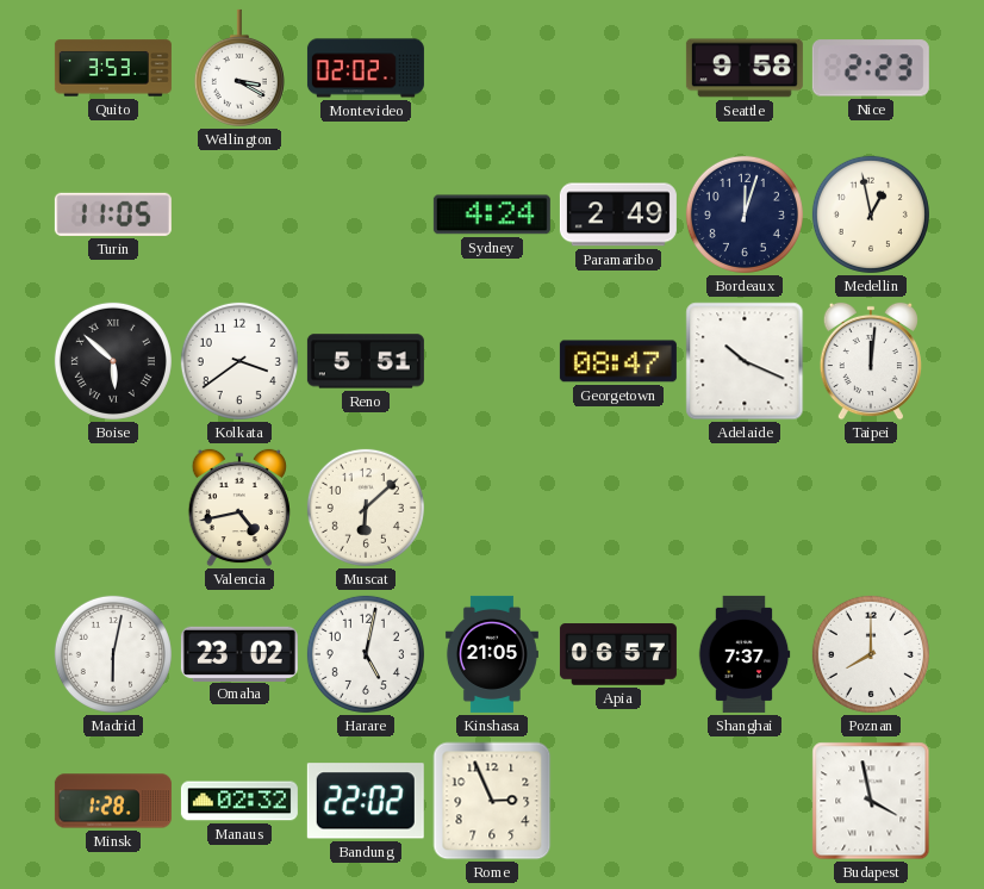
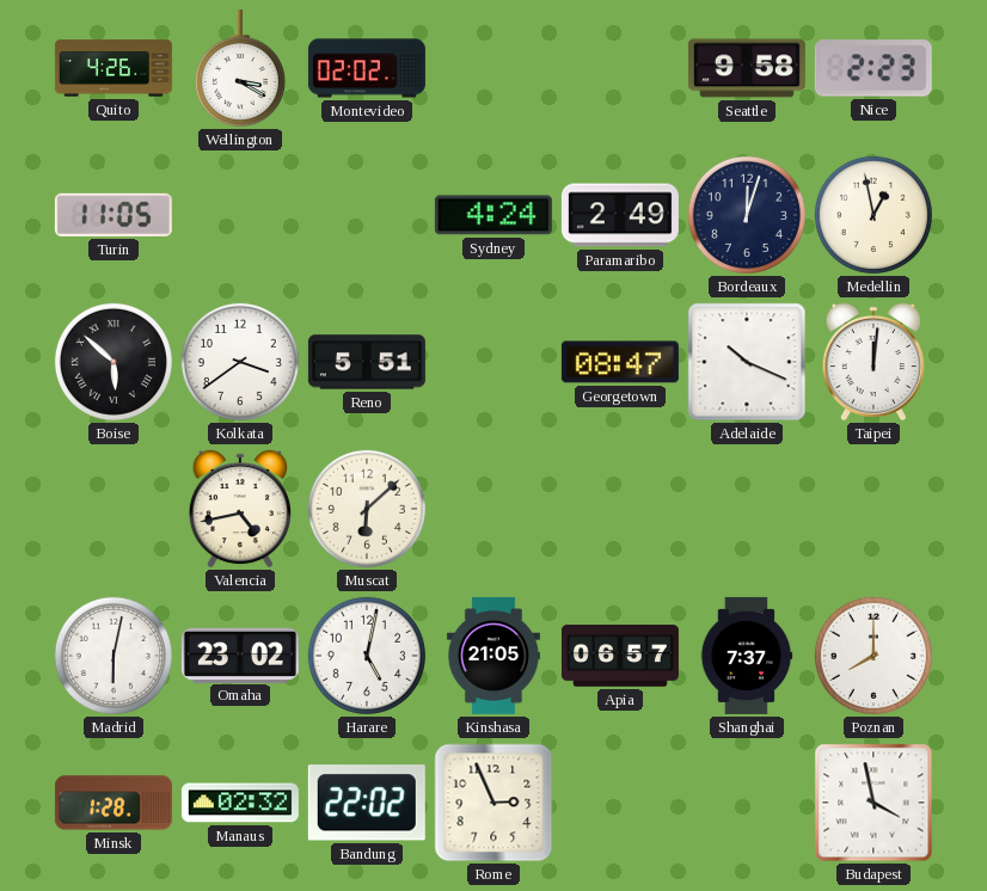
Quito: 3:53 -> 4:26 (114, 68)
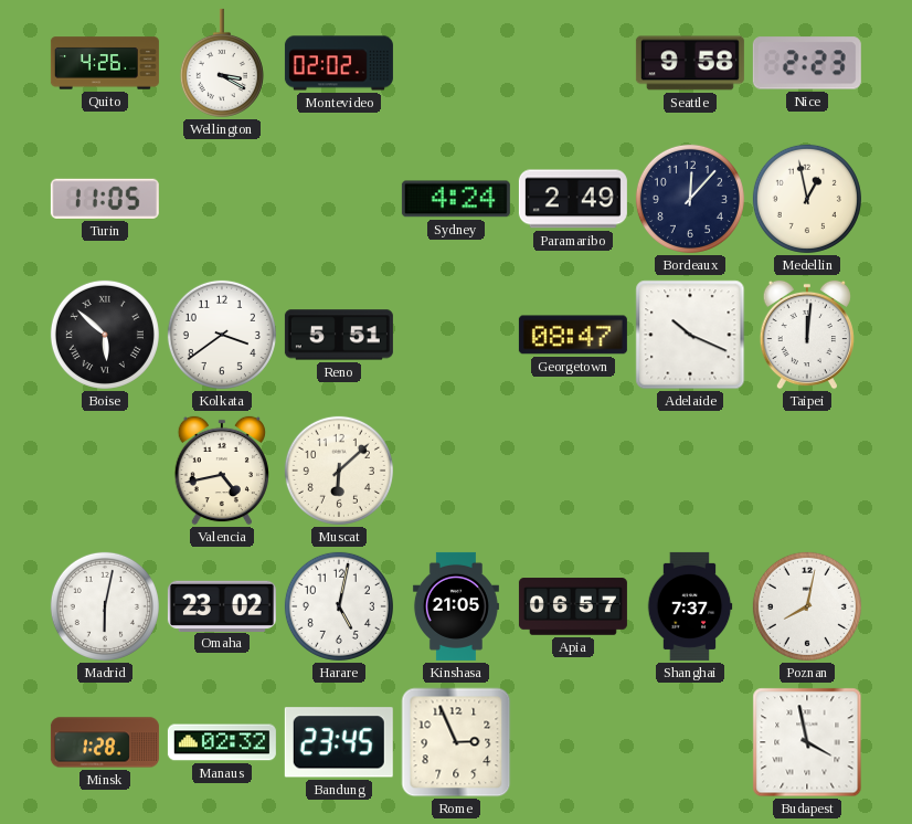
Bordeaux: 12:03 -> 12:07 (690, 199)
Poznan: 8:00 -> 8:02 (807, 606)
Bandung: 22:02 -> 23:45 (339, 742)
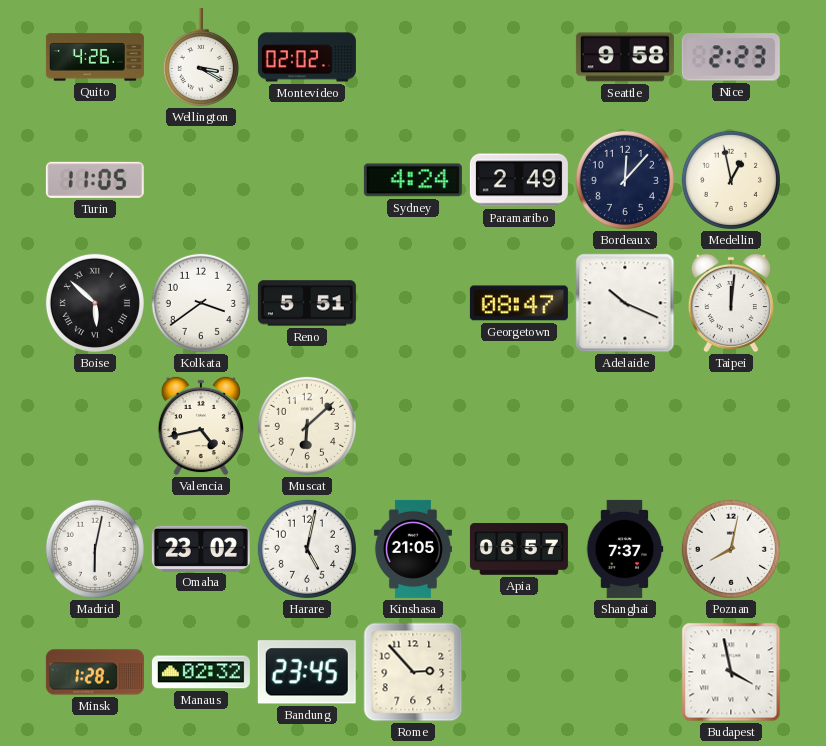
Rome: 2:56 -> 2:53 (413, 672)
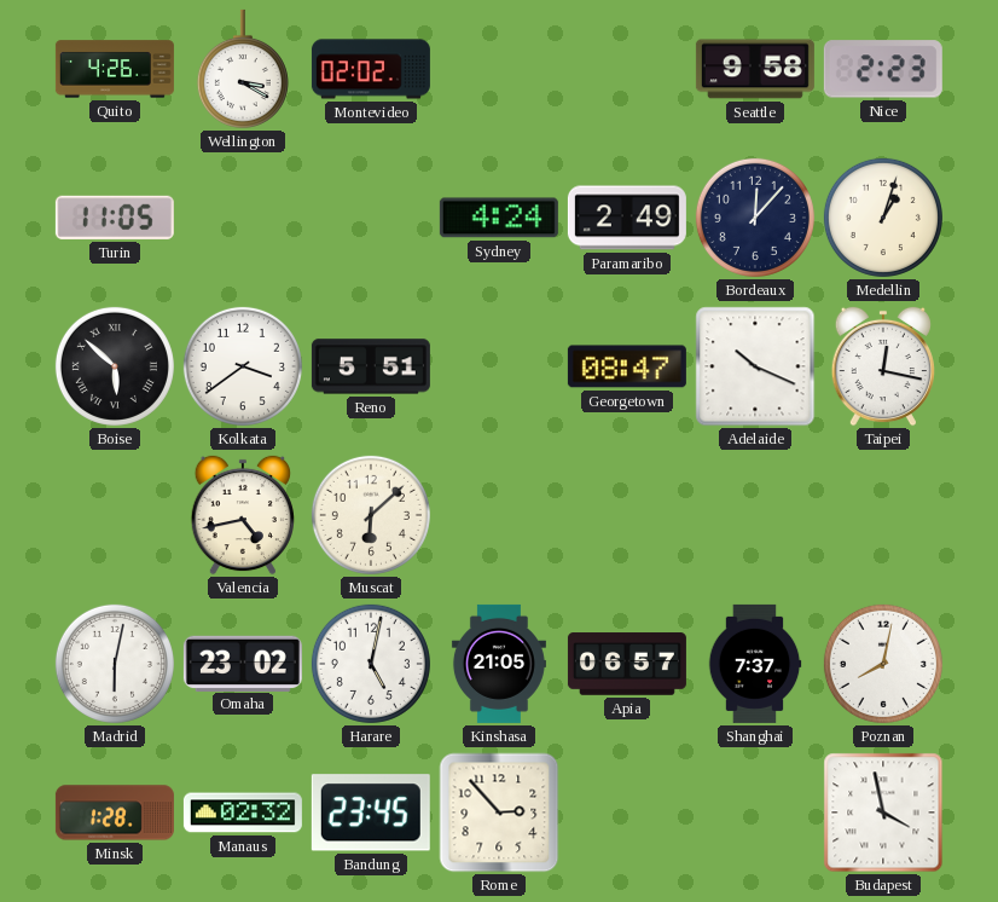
Medellin: 12:58 -> 1:03 (883, 218)
Taipei: 12:01 -> 12:17 (883, 366)
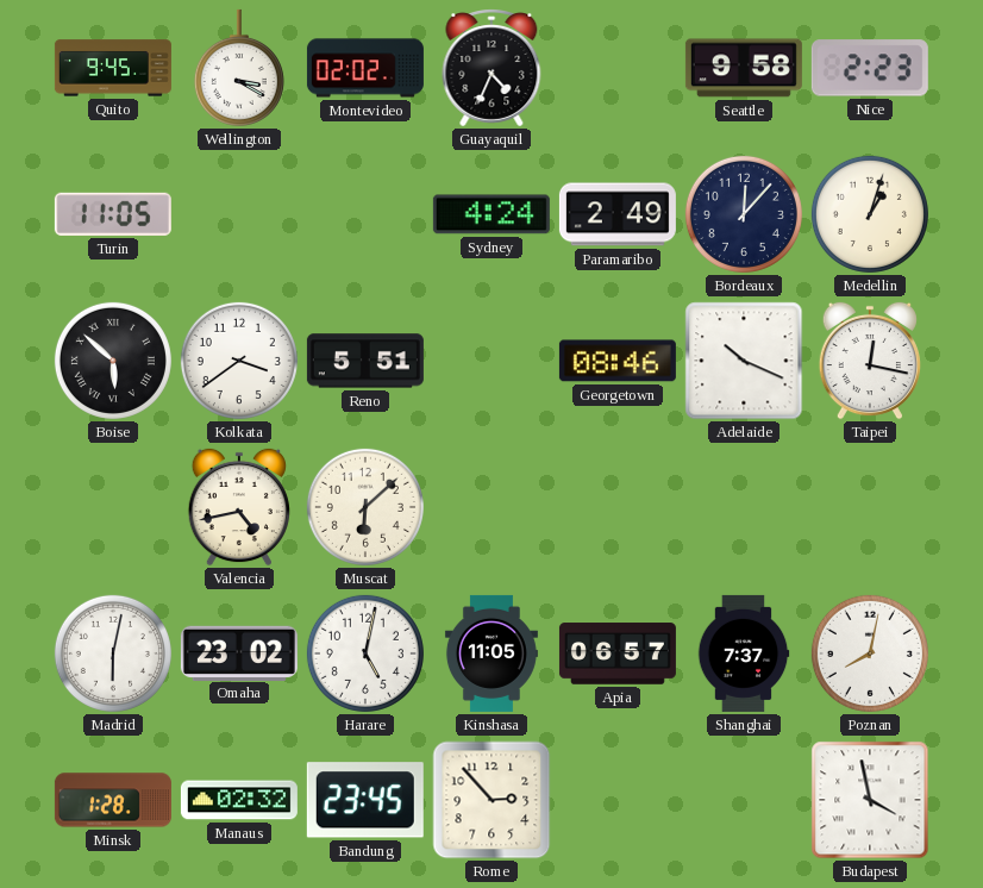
Quito: 4:26 -> 9:45 (113, 68)
Guayaquil: none -> 4:34 (492, 68)
Georgetown: 08:47 -> 08:46 (618, 361)
Kinshasa: 21:05 -> 11:05 (492, 654)
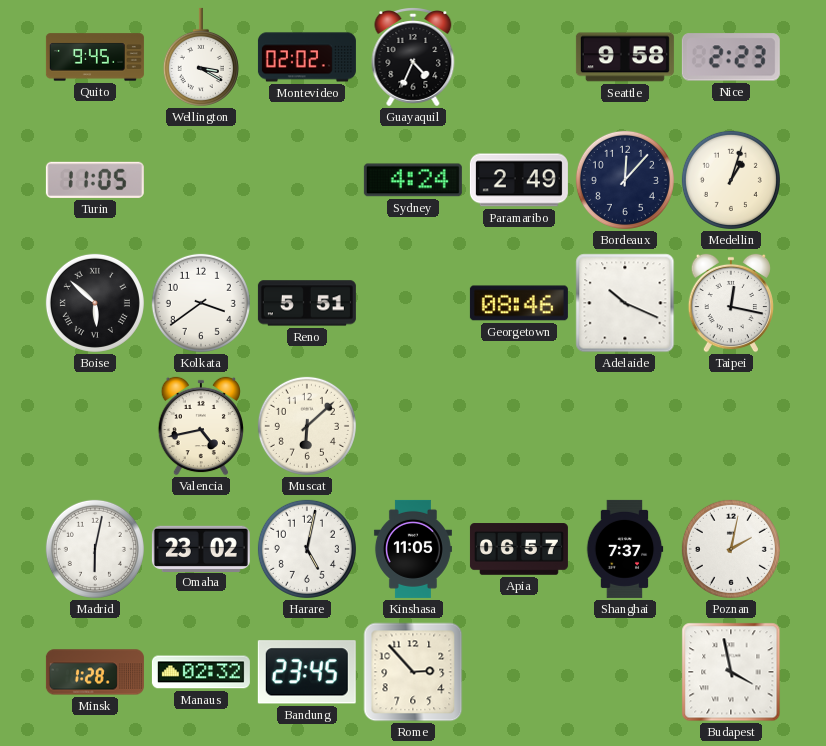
Poznan: 8:02 -> 2:02 (731, 549)
